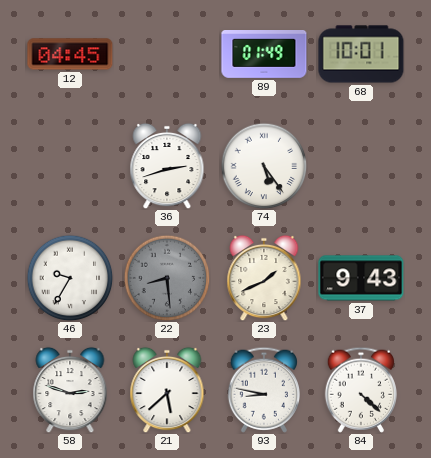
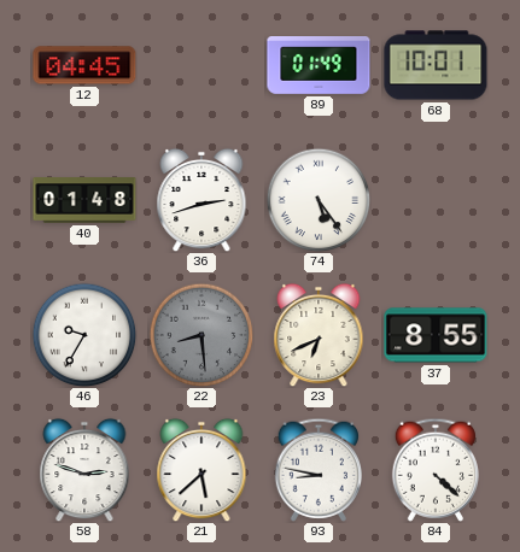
40: none -> 01:48 (84, 200)
23: 1:41 -> 6:41 (319, 335)
37: 9:43 -> 8:55 (436, 335)
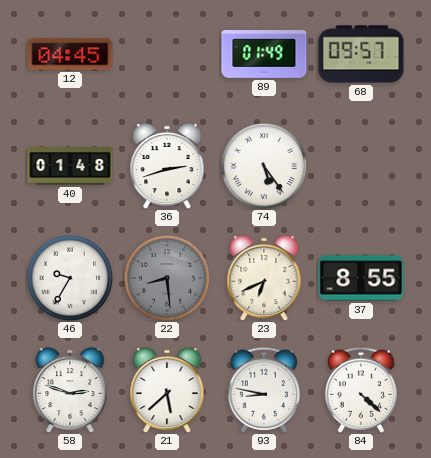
68: 10:01 -> 09:57 (361, 54)
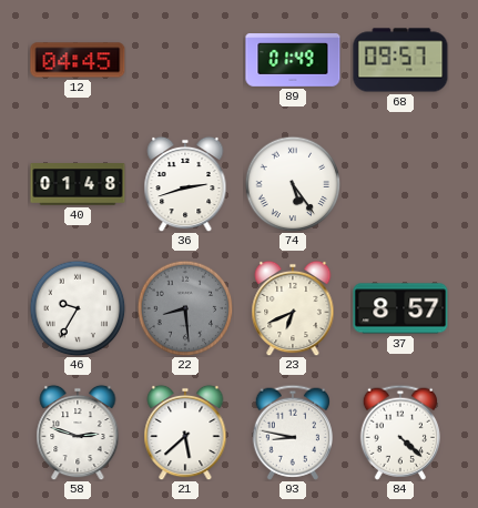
37: 8:55 -> 8:57 (400, 308)
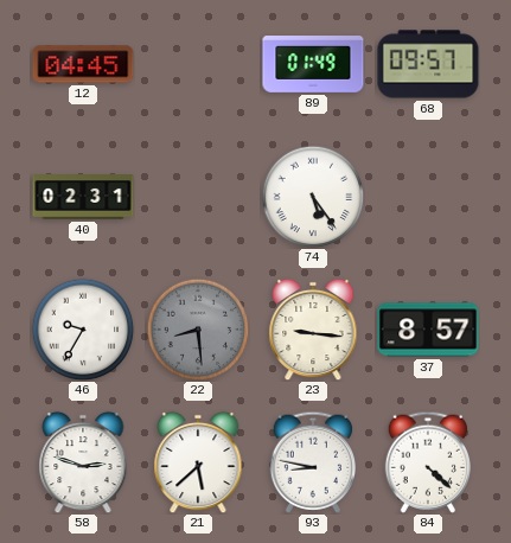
40: 01:48 -> 02:31 (83, 197)
36: 2:42 -> none (185, 184)
23: 6:41 -> 9:16 (313, 330)
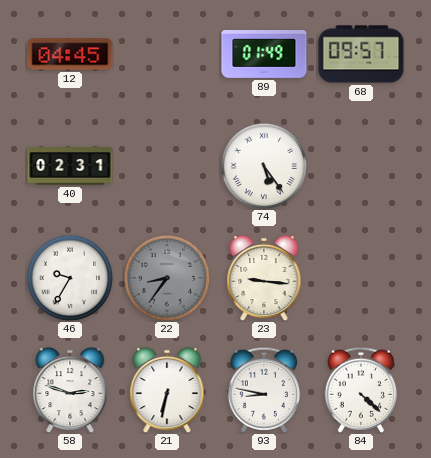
22: 8:29 -> 8:36 (167, 278)
37: 8:57 -> none (428, 330)
21: 5:38 -> 6:32 (167, 390)
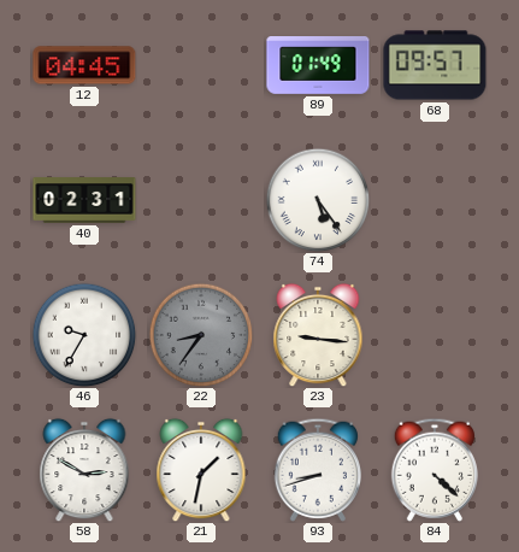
58: 2:48 -> 2:50 (84, 470)
21: 6:32 -> 1:32 (201, 470)
93: 8:47 -> 8:42 (317, 470)
